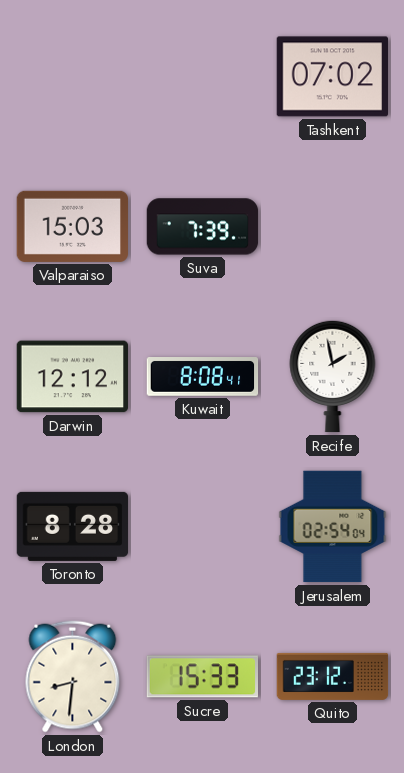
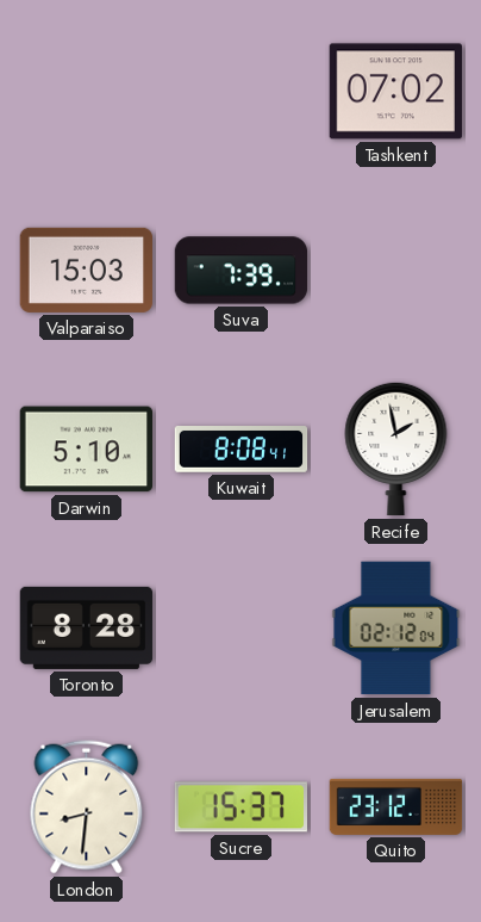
Darwin: 12:12 -> 5:10 (86, 450)
Jerusalem: 02:54 -> 02:12 (396, 629)
Sucre: 15:33 -> 15:37 (240, 807)
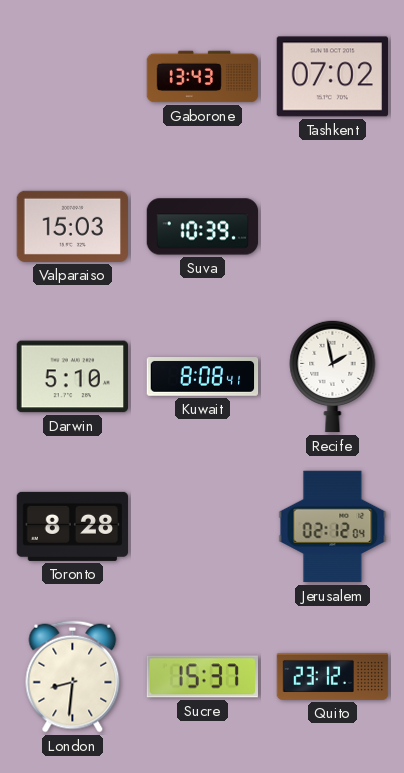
Gaborone: none -> 13:43 (203, 77)
Suva: 7:39 -> 10:39 (203, 227)
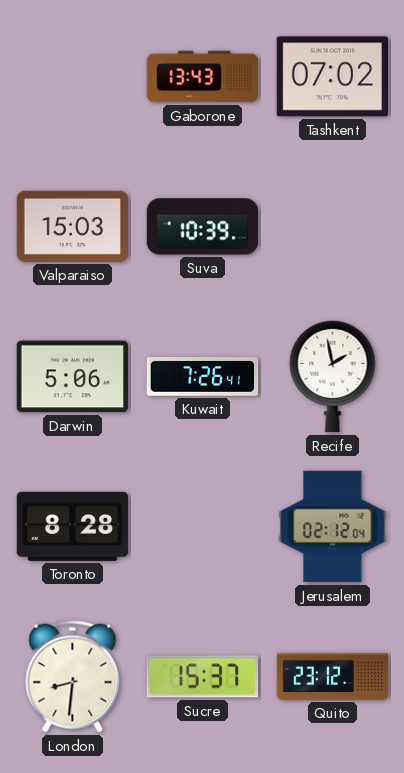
Darwin: 5:10 -> 5:06 (72, 377)
Kuwait: 8:08 -> 7:26 (203, 377)
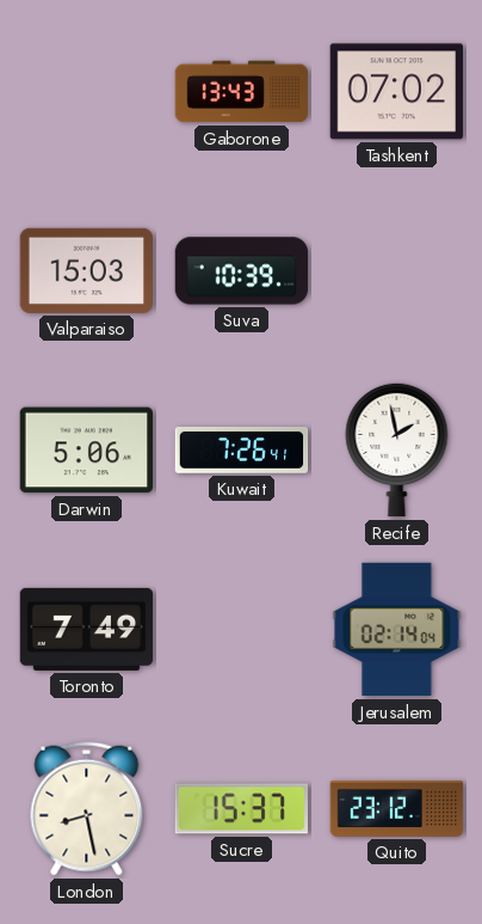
Toronto: 8:28 -> 7:49 (87, 629)
Jerusalem: 02:12 -> 02:14 (397, 630)
London: 8:31 -> 8:28 (87, 809)
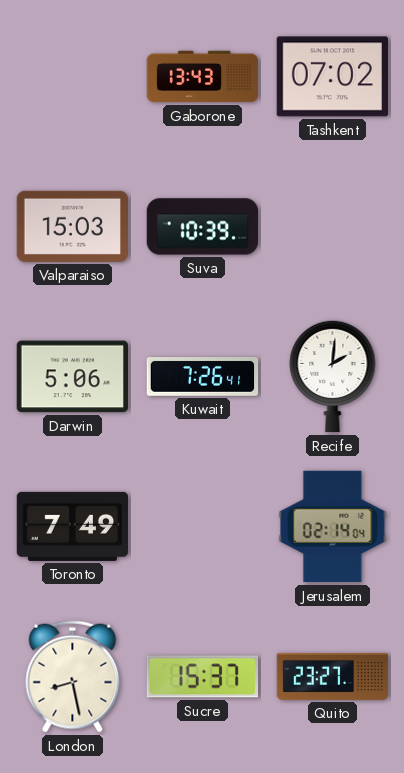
Recife: 1:58 -> 2:01 (333, 376)
Quito: 23:12 -> 23:27 (333, 676)
